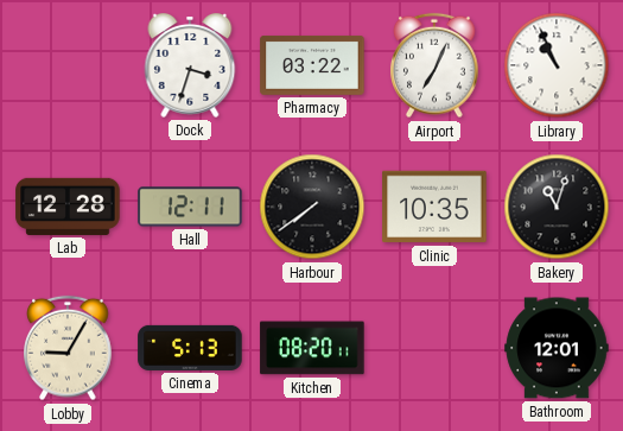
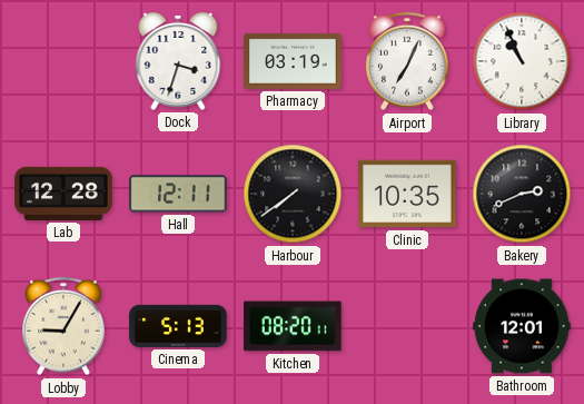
Pharmacy: 03:22 -> 03:19 (293, 61)
Bakery: 11:03 -> 2:41 (522, 194)
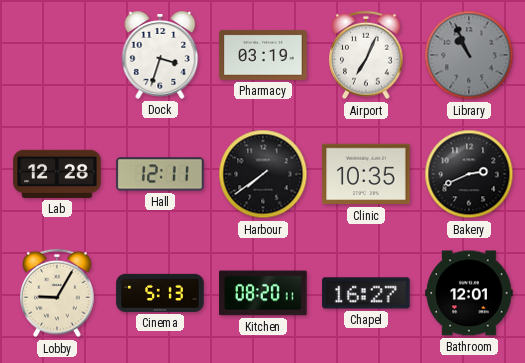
Library dial: white -> grey (469, 55)
Chapel: none -> 16:27 (366, 293)
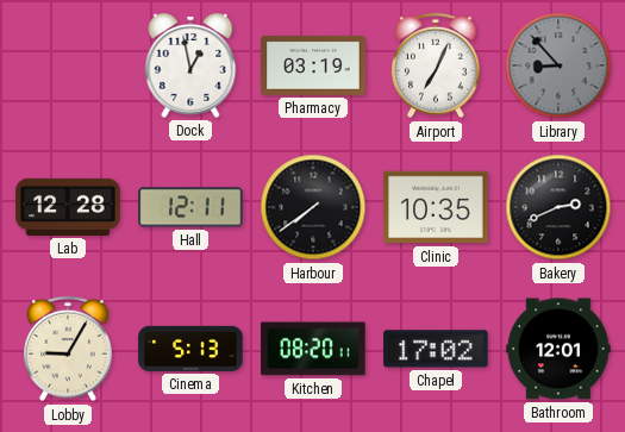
Dock: 3:33 -> 12:58 (190, 67)
Library: 10:56 -> 8:53 (558, 65)
Chapel: 16:27 -> 17:02 (436, 349)
